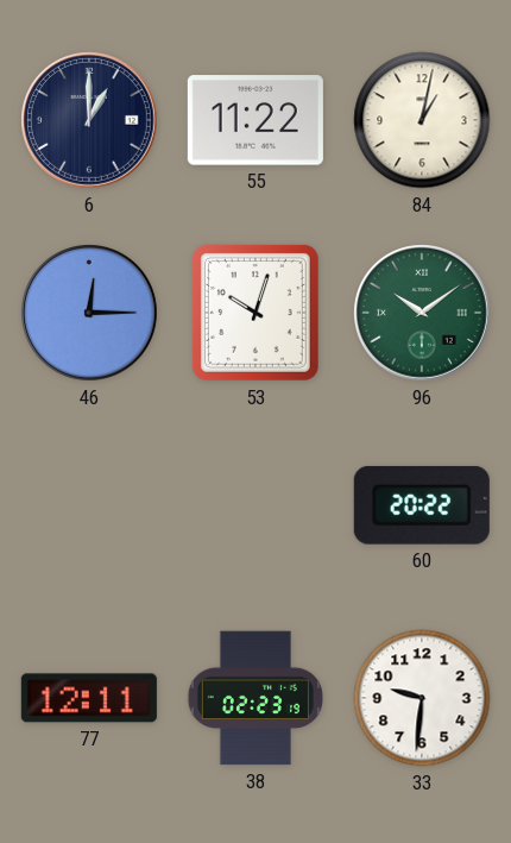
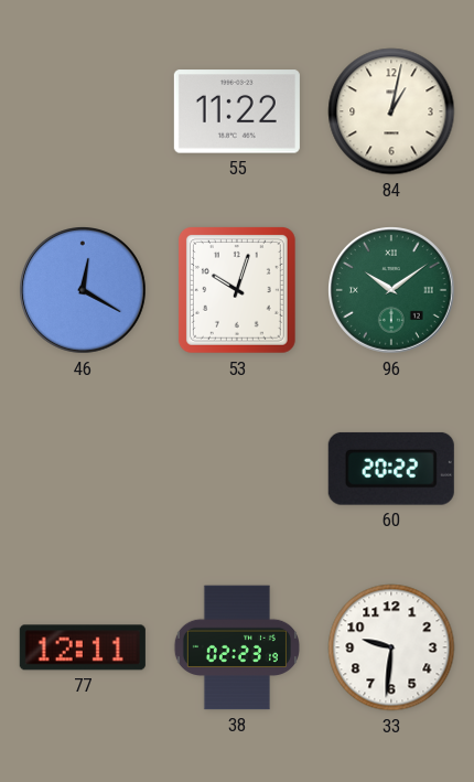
6: 1:00 -> none (90, 121)
46: 12:15 -> 12:20 (84, 291)
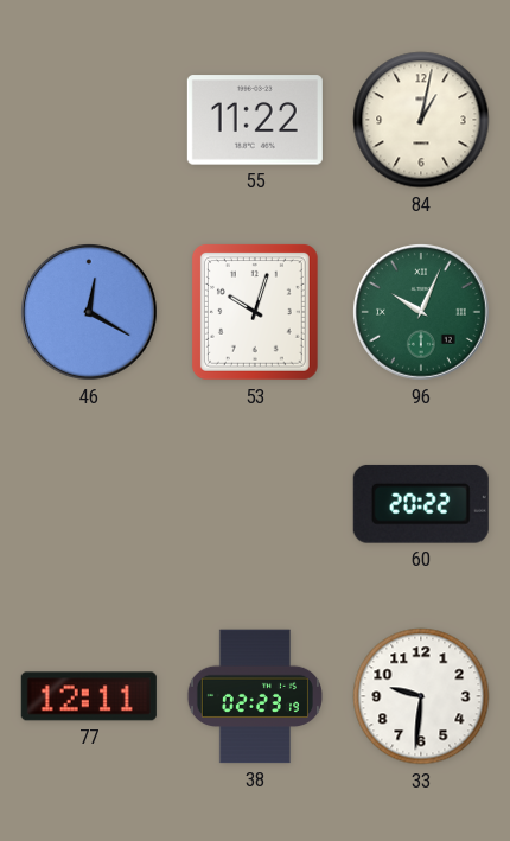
96: 10:09 -> 10:04 (422, 313)
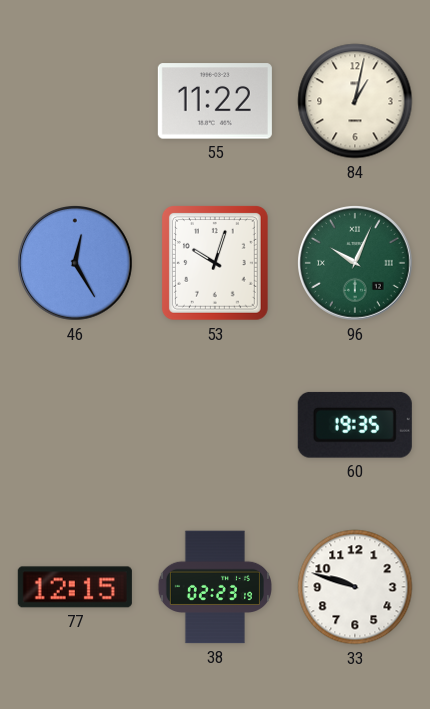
46: 12:20 -> 12:25 (76, 264)
60: 20:22 -> 19:35 (355, 425)
77: 12:11 -> 12:15 (75, 587)
33: 9:31 -> 9:48 (355, 587)
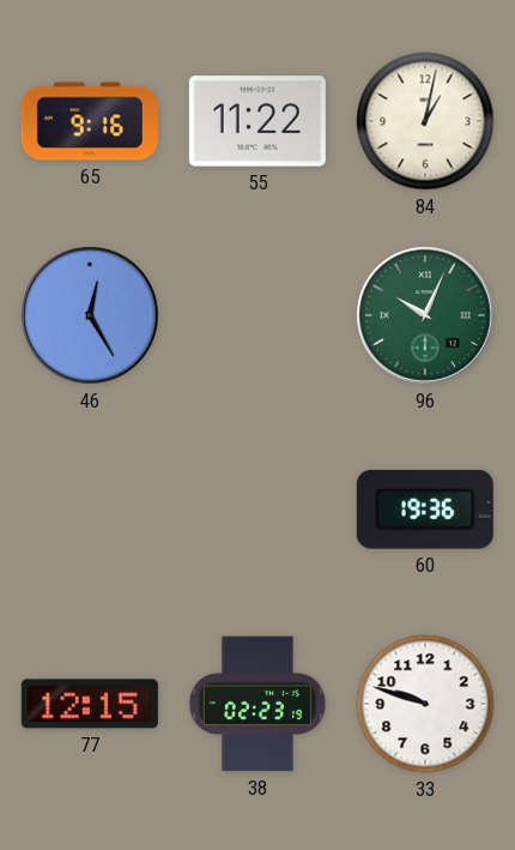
65: none -> 9:16 (90, 121)
53: 10:03 -> none (215, 263)
60: 19:35 -> 19:36 (425, 510)
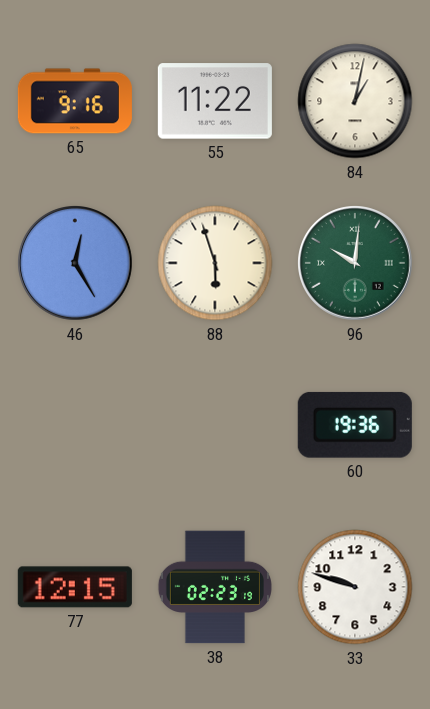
88: none -> 5:57 (215, 263)
96: 10:04 -> 10:01 (356, 264)
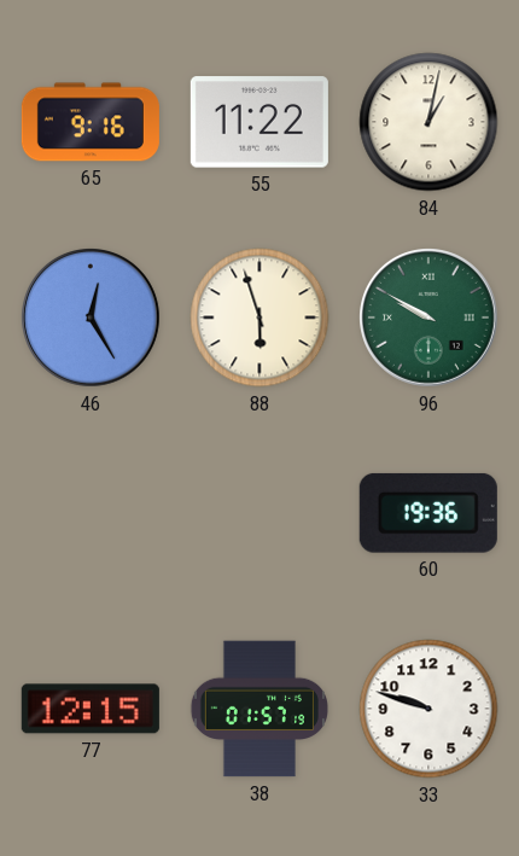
96: 10:01 -> 9:50 (430, 319)
38: 02:23 -> 01:57 (259, 709)
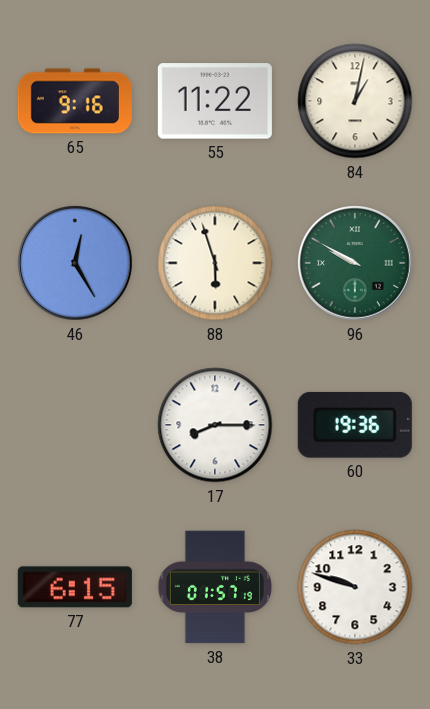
17: none -> 8:15 (215, 425)
77: 12:15 -> 6:15 (75, 587)
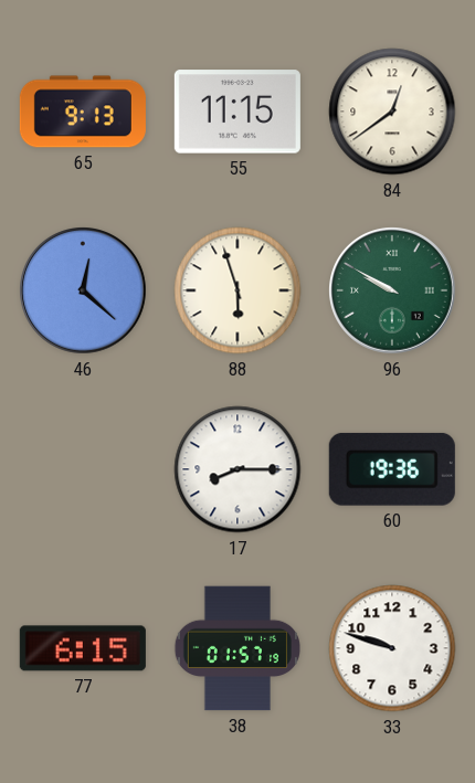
65: 9:16 -> 9:13 (83, 112)
55: 11:22 -> 11:15 (237, 112)
84: 1:02 -> 12:39 (392, 112)
46: 12:25 -> 12:22 (84, 292)
